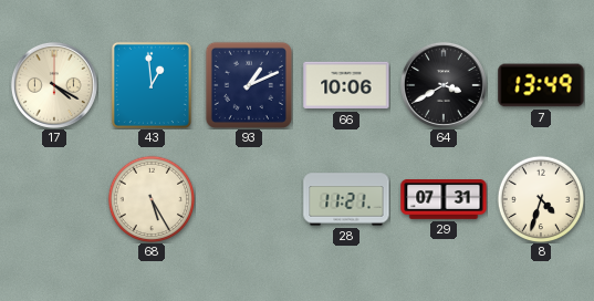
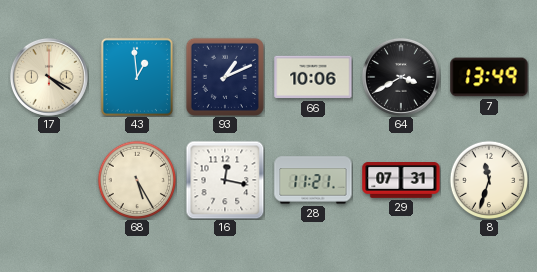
16: none -> 12:17 (225, 180)
8: 4:33 -> 11:33 (489, 180)
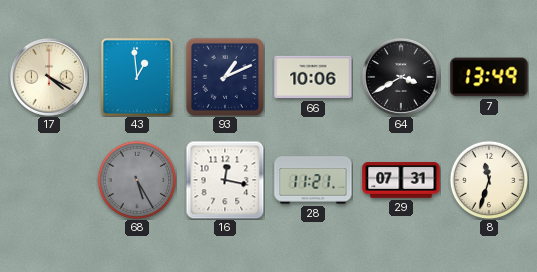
68 dial: cream -> grey (137, 180)
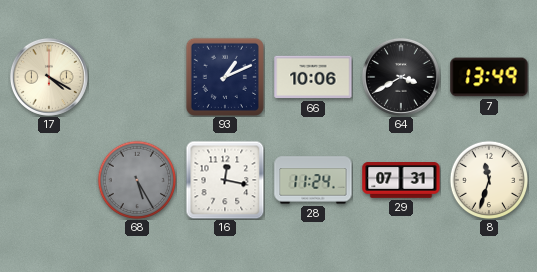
43: 12:59 -> none (137, 77)
28: 11:21 -> 11:24 (313, 180)
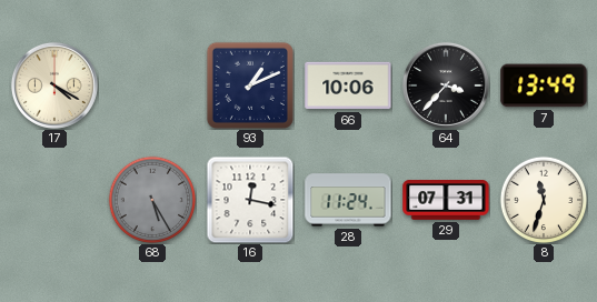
64: 3:40 -> 3:37 (446, 85)
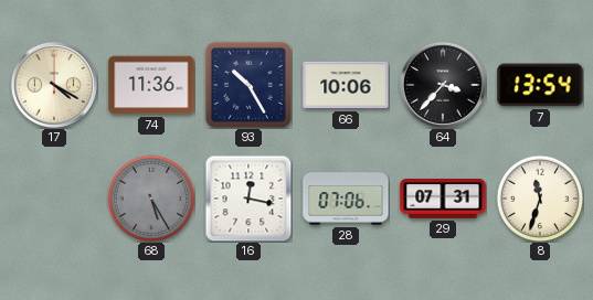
74: none -> 11:36 (151, 85)
93: 1:11 -> 10:25 (248, 85)
7: 13:49 -> 13:54 (540, 85)
28: 11:24 -> 07:06 (346, 199)
